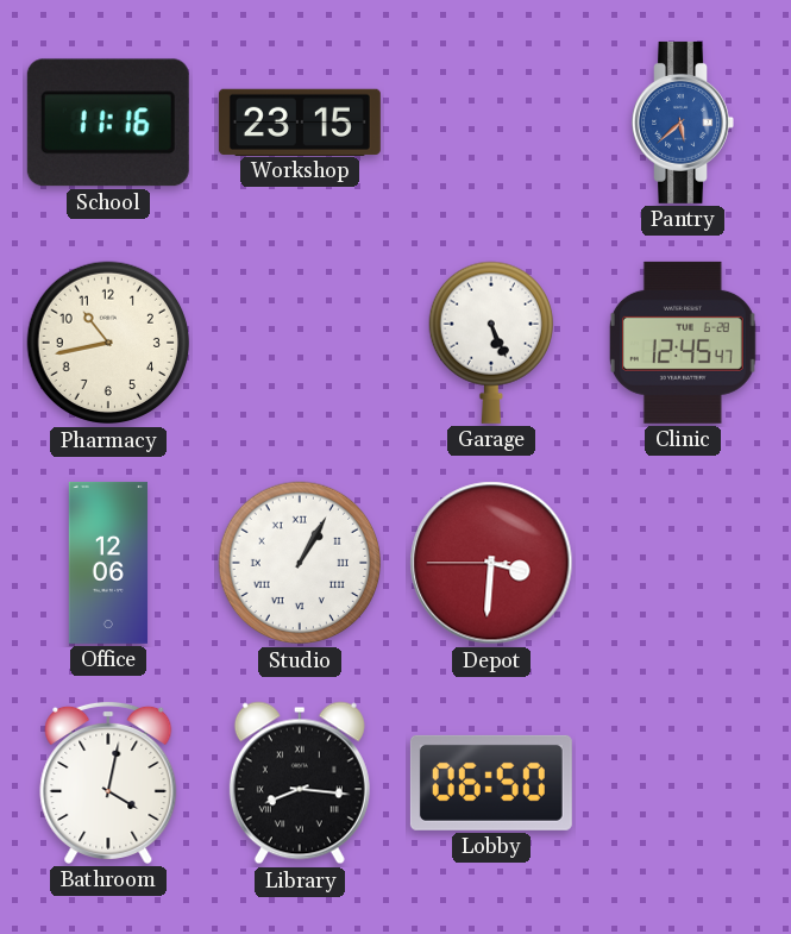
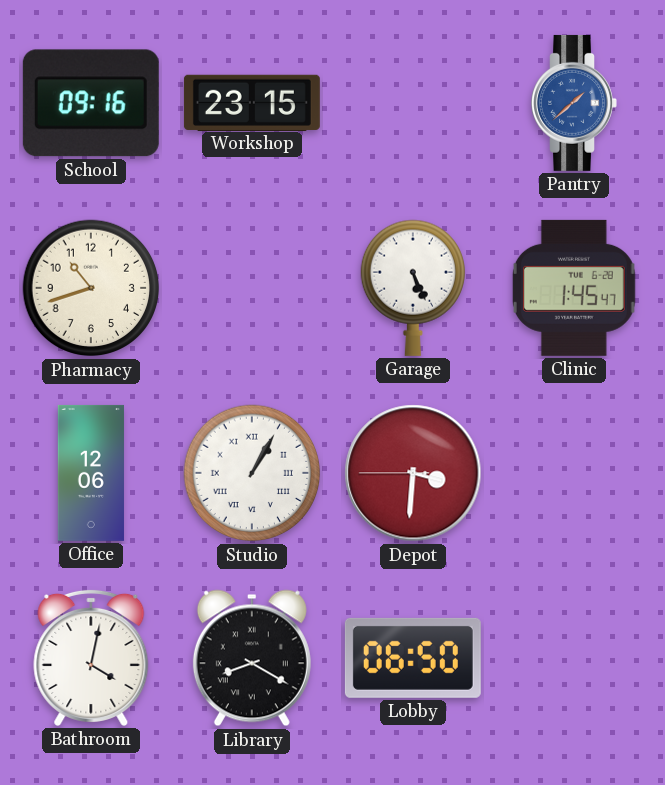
School: 11:16 -> 09:16 (91, 103)
Pantry: 5:38 -> 1:38 (574, 103)
Pharmacy: 10:43 -> 10:42 (91, 288)
Clinic: 12:45 -> 1:45 (574, 288)
Library: 8:16 -> 8:20 (252, 658)
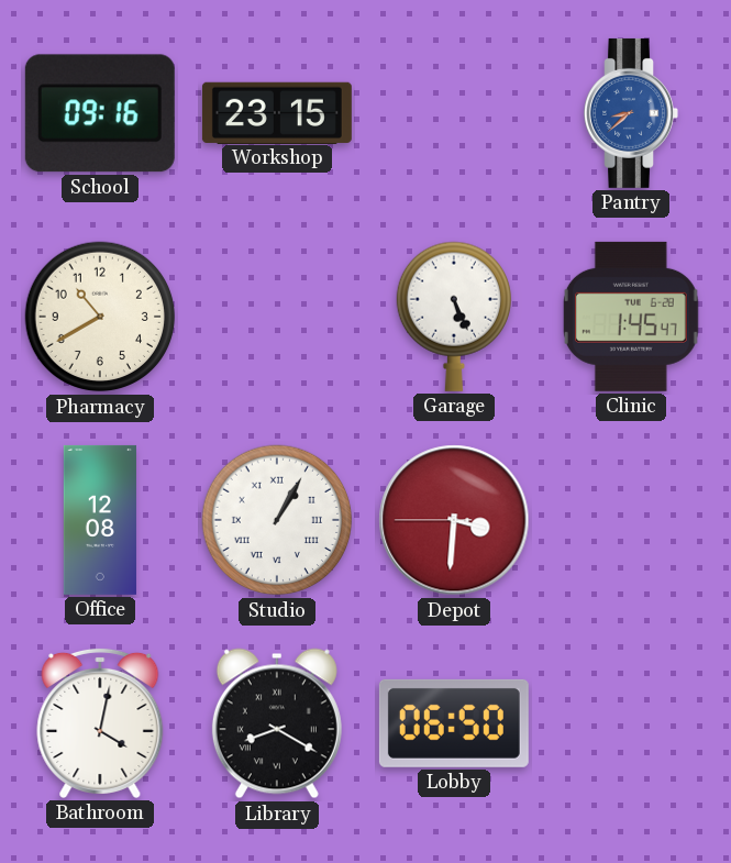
Pantry: 1:38 -> 8:38 (631, 113)
Pharmacy: 10:42 -> 10:40 (100, 317)
Office: 12:06 -> 12:08 (100, 520)
